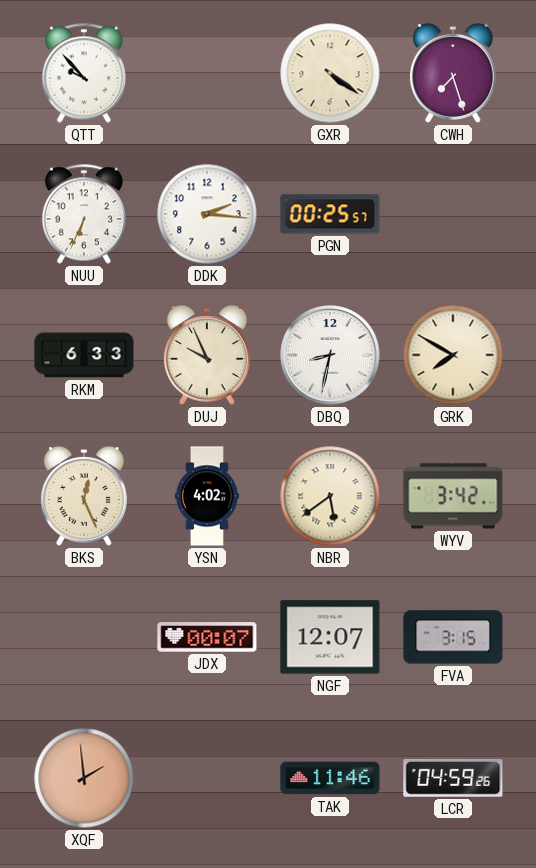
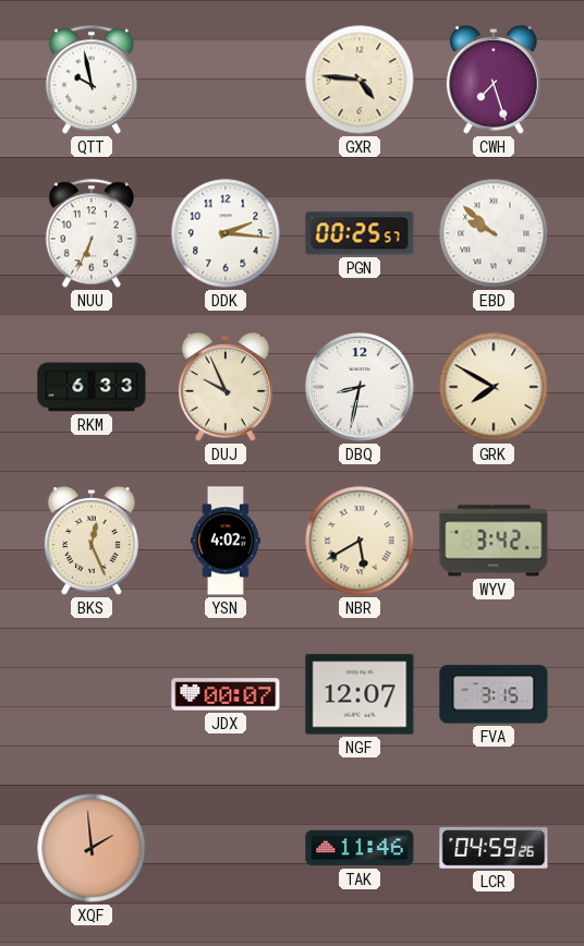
QTT: 9:53 -> 9:58 (92, 80)
GXR: 4:21 -> 4:46 (360, 80)
EBD: none -> 9:52 (494, 233)
NBR: 5:39 -> 5:40 (360, 541)
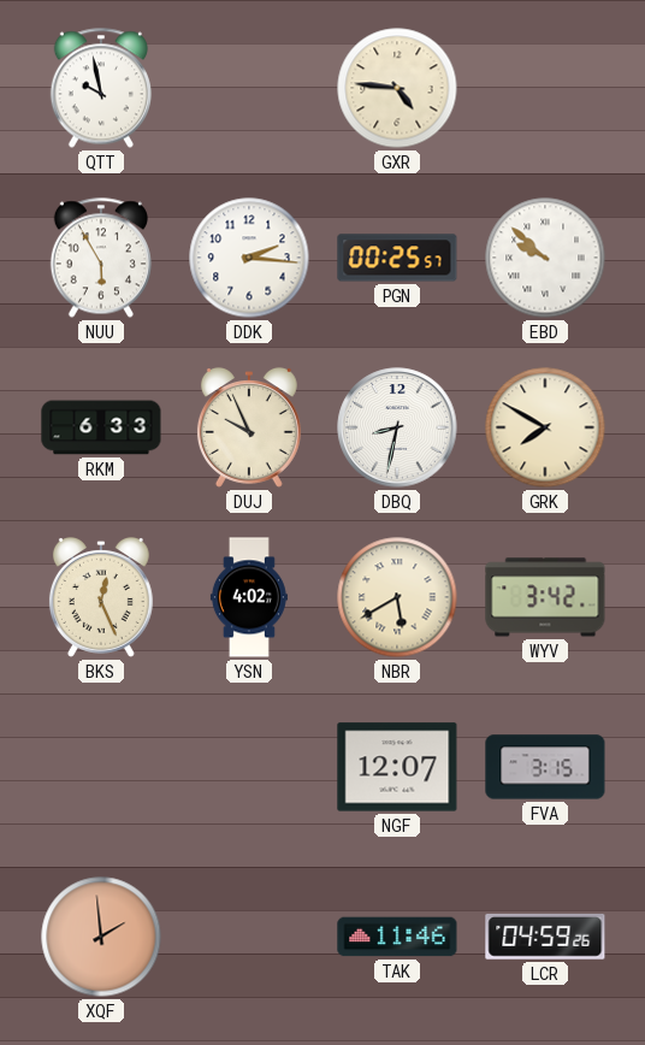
CWH: 7:27 -> none (494, 81)
NUU: 6:34 -> 5:55 (101, 258)
JDX: 00:07 -> none (226, 694)
